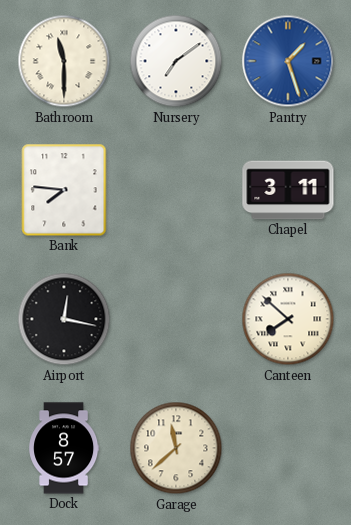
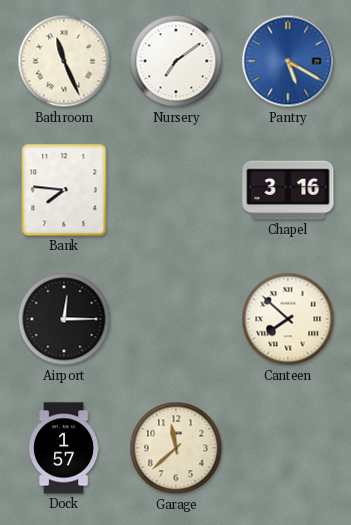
Bathroom: 11:30 -> 11:26 (64, 61)
Pantry: 1:27 -> 5:20 (288, 61)
Chapel: 3:11 -> 3:16 (288, 190)
Airport: 12:17 -> 12:15 (64, 319)
Dock: 8:57 -> 1:57 (65, 448)
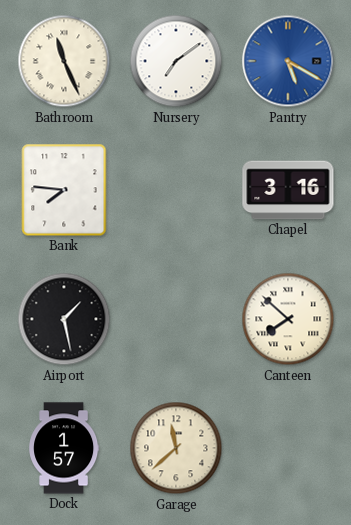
Airport: 12:15 -> 1:28 (64, 319)
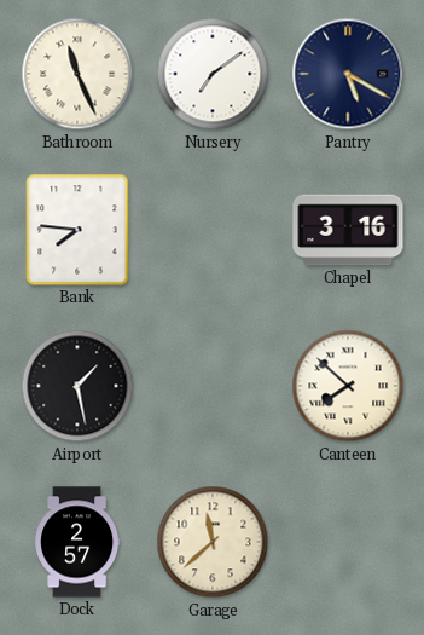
Pantry dial: blue -> navy (348, 74)
Dock: 1:57 -> 2:57 (79, 542)
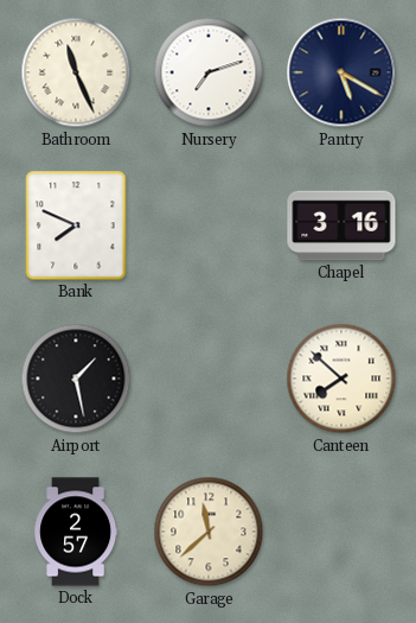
Nursery: 7:09 -> 7:12 (209, 72)
Bank: 7:46 -> 7:49 (76, 225)
